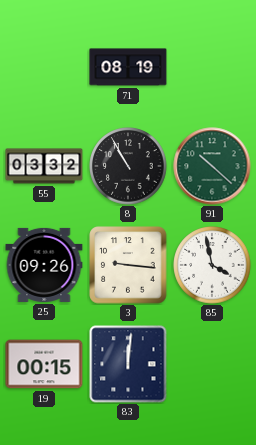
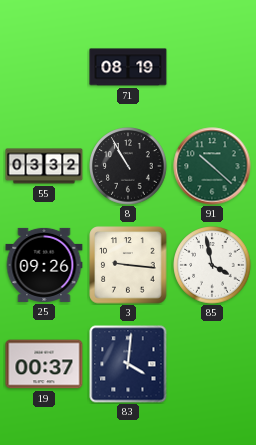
19: 00:15 -> 00:37 (44, 364)
83: 12:01 -> 4:01 (128, 364)
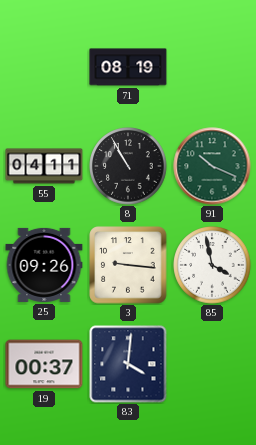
55: 03:32 -> 04:11 (44, 166)
91: 10:22 -> 10:19 (212, 166)
